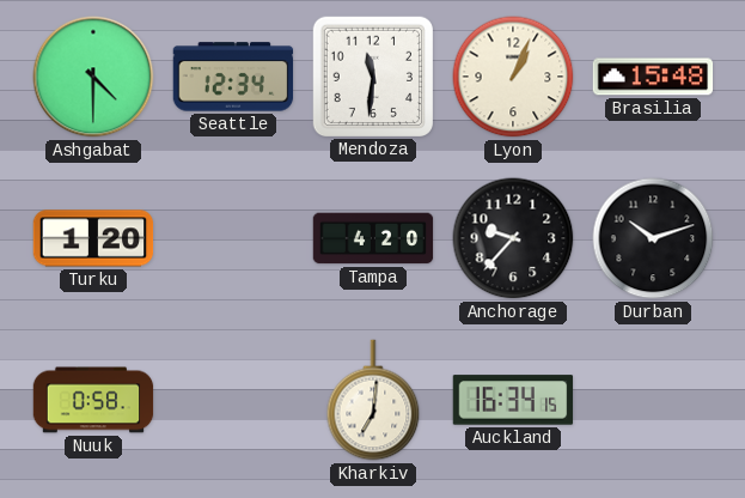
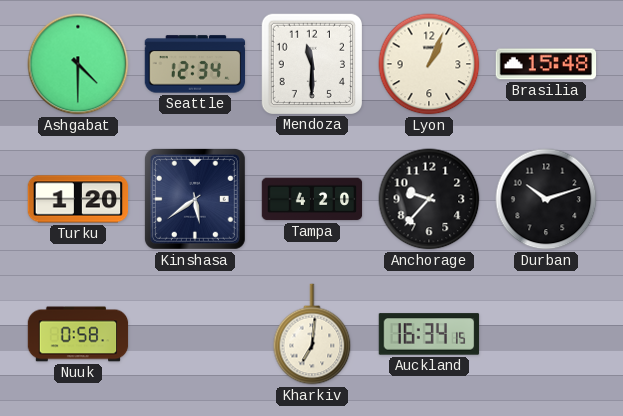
Mendoza: 11:31 -> 11:30 (311, 63)
Kinshasa: none -> 5:39 (195, 199)
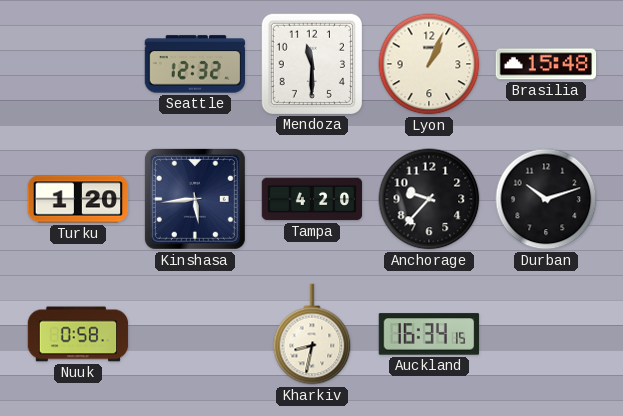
Ashgabat: 4:30 -> none (78, 64)
Seattle: 12:34 -> 12:32 (195, 64)
Kinshasa: 5:39 -> 5:44 (195, 199)
Kharkiv: 7:01 -> 8:32 (312, 334)
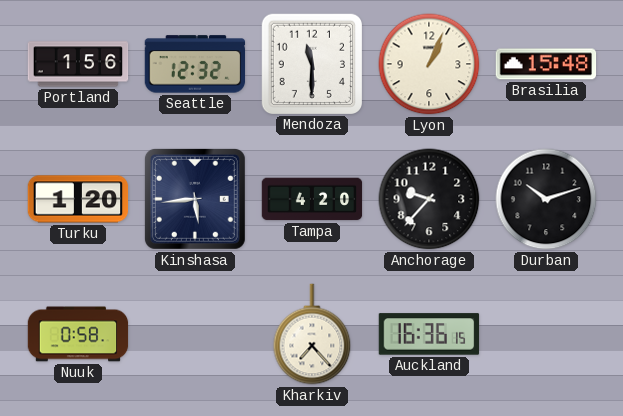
Portland: none -> 1:56 (78, 64)
Kharkiv: 8:32 -> 7:23 (312, 334)
Auckland: 16:34 -> 16:36 (429, 334)
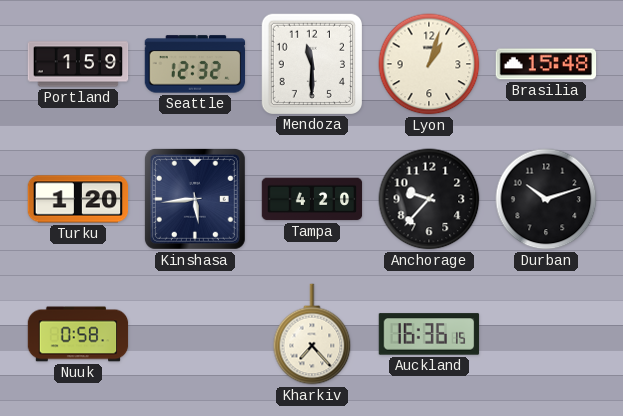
Portland: 1:56 -> 1:59 (78, 64)
Lyon: 1:04 -> 1:03 (429, 64)
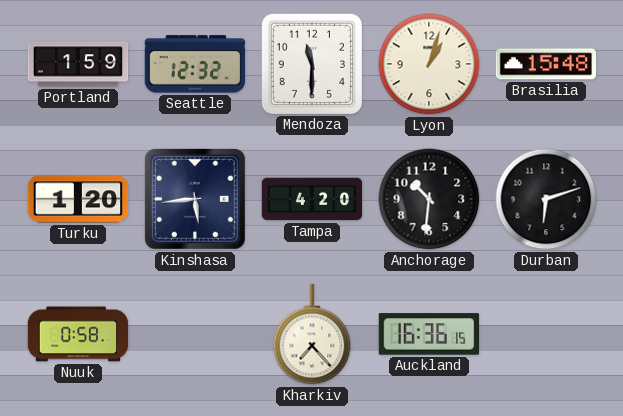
Anchorage: 9:37 -> 10:31 (429, 199)
Durban: 10:12 -> 6:12 (546, 199)
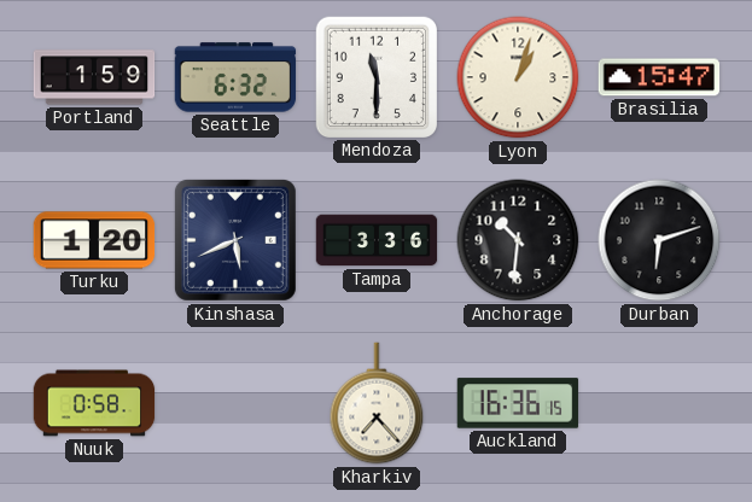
Seattle: 12:32 -> 6:32 (235, 77)
Brasilia: 15:48 -> 15:47 (659, 77)
Kinshasa: 5:44 -> 5:41 (235, 240)
Tampa: 4:20 -> 3:36 (377, 240)
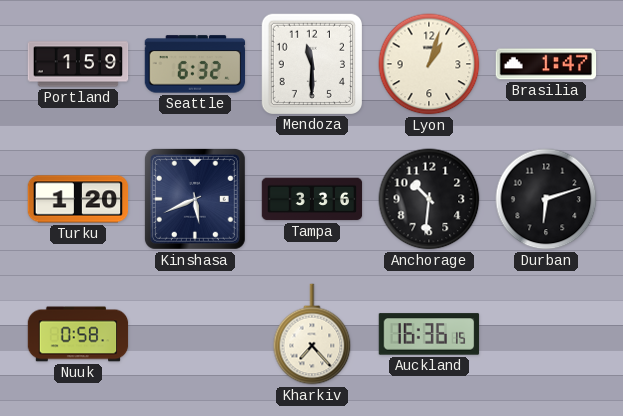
Brasilia: 15:47 -> 1:47 (546, 64)
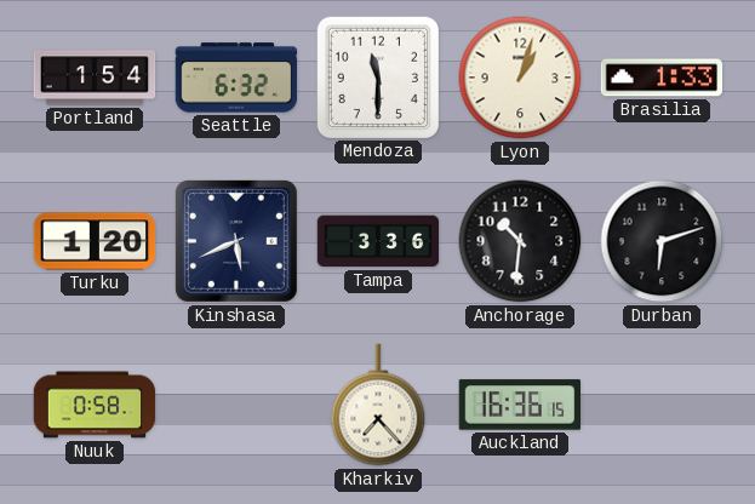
Portland: 1:59 -> 1:54 (95, 78)
Brasilia: 1:47 -> 1:33 (662, 78)
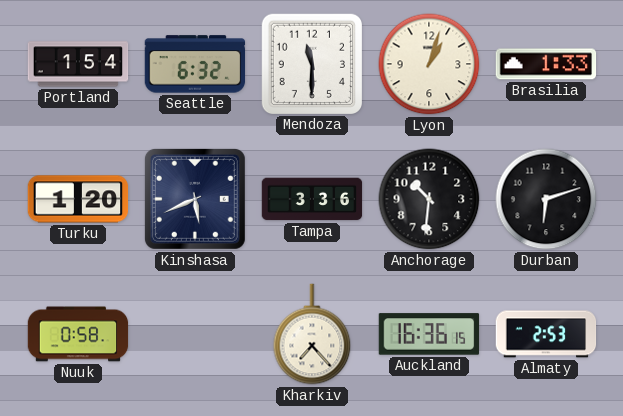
Almaty: none -> 2:53 (546, 334)
